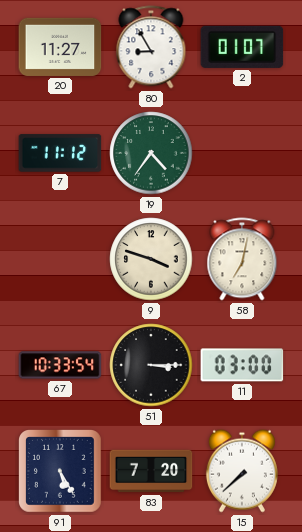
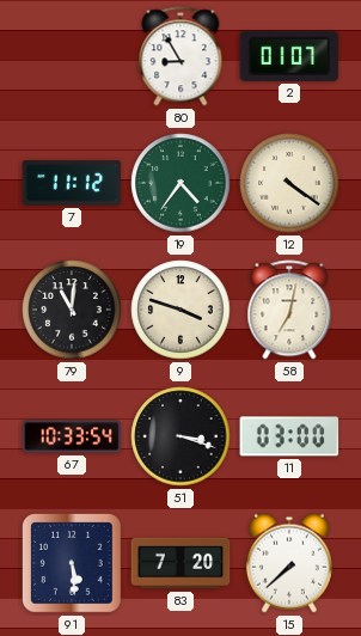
20: 11:27 -> none (60, 47)
12: none -> 4:21 (289, 183)
79: none -> 11:01 (72, 310)
51: 3:15 -> 3:18 (180, 436)
91: 5:25 -> 5:29 (73, 564)
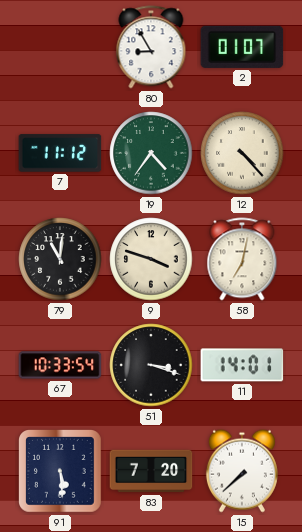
12: 4:21 -> 4:23 (242, 153)
11: 03:00 -> 14:01 (242, 365)
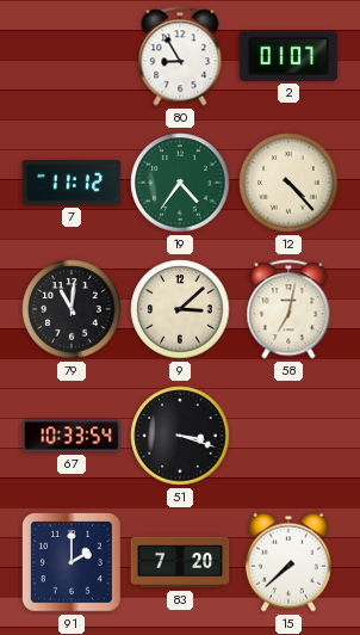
9: 3:48 -> 3:08 (180, 309)
11: 14:01 -> none (242, 365)
91: 5:29 -> 2:00 (73, 563)
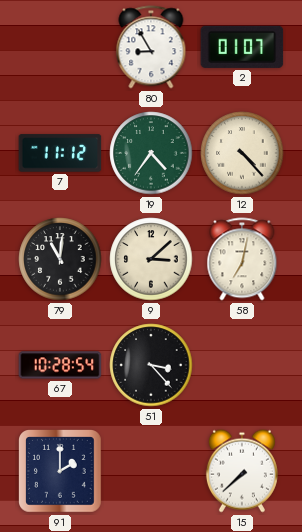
67: 10:33 -> 10:28 (60, 365)
51: 3:18 -> 3:23 (151, 365)
83: 7:20 -> none (180, 562)
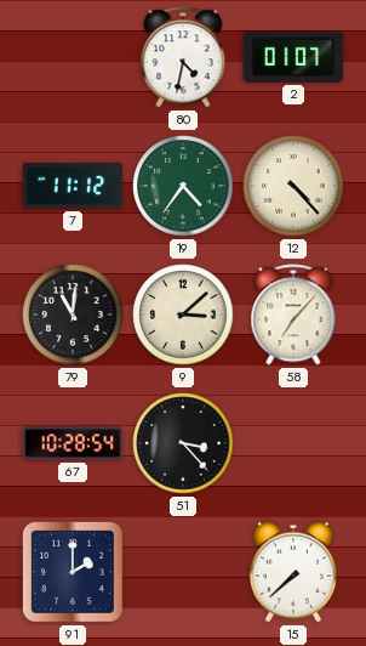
80: 8:55 -> 4:32 (183, 57)
58: 7:02 -> 7:07 (293, 314)
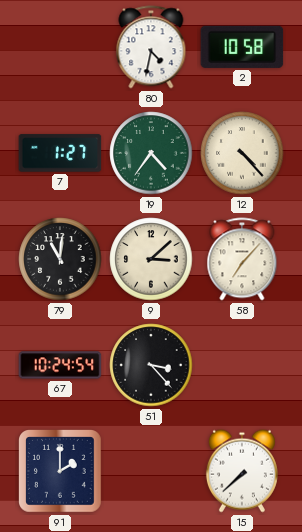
2: 01:07 -> 10:58 (242, 47)
7: 11:12 -> 1:27 (60, 153)
67: 10:28 -> 10:24 (60, 365)
